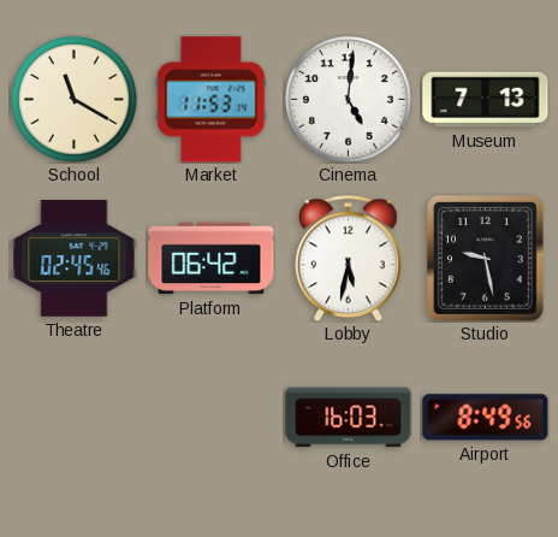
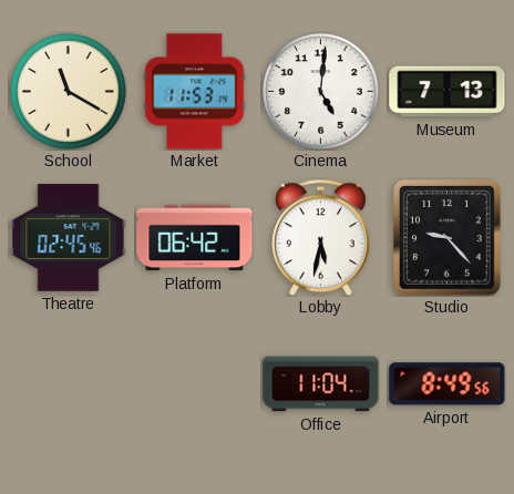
Studio: 9:28 -> 9:23 (446, 237)
Office: 16:03 -> 11:04 (321, 384)
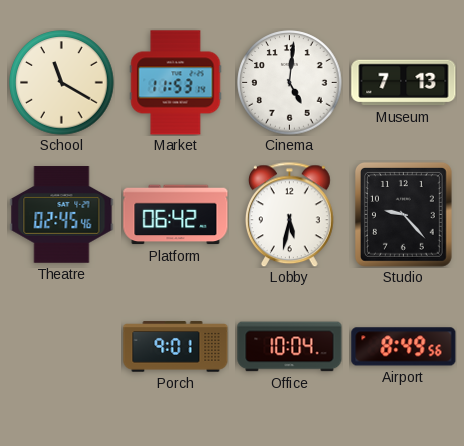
Porch: none -> 9:01 (176, 347)
Office: 11:04 -> 10:04 (290, 347)
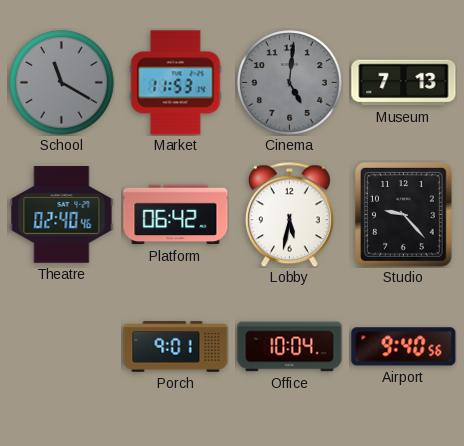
School dial: cream -> grey (62, 83)
Cinema dial: white -> grey (290, 83)
Theatre: 02:45 -> 02:40 (62, 215)
Airport: 8:49 -> 9:40 (404, 347)
